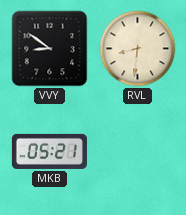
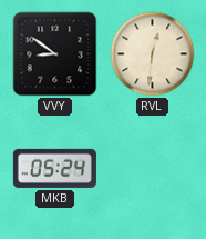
RVL: 8:31 -> 12:31 (153, 54)
MKB: 05:21 -> 05:24 (54, 168)
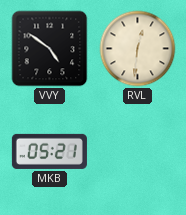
VVY: 8:51 -> 4:51 (50, 49)
MKB: 05:24 -> 05:21 (49, 151)
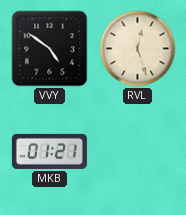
RVL: 12:31 -> 12:27 (138, 49)
MKB: 05:21 -> 01:21 (49, 151)
